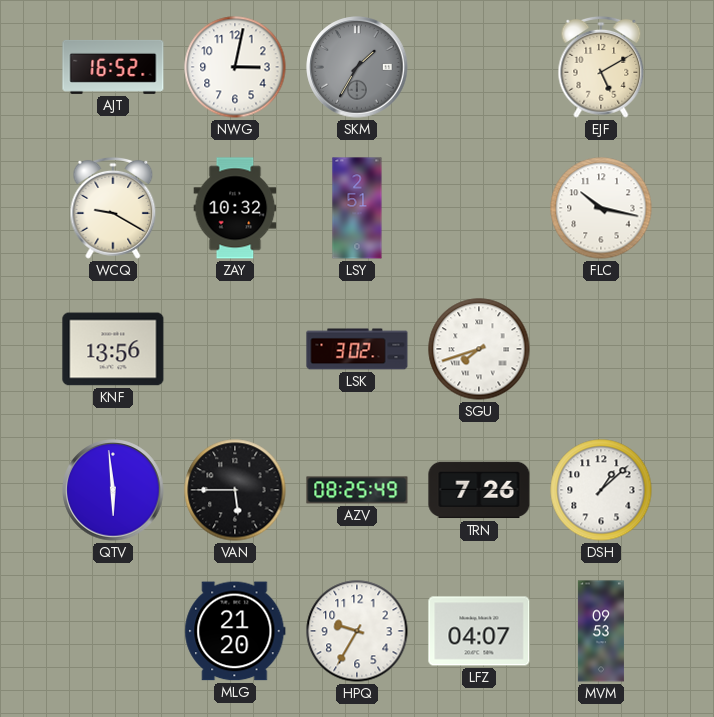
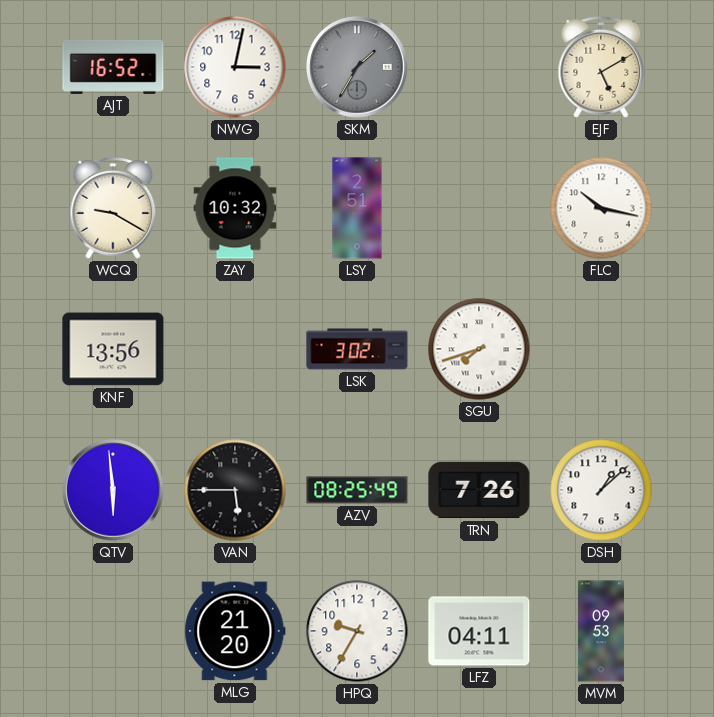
LFZ: 04:07 -> 04:11 (479, 631)
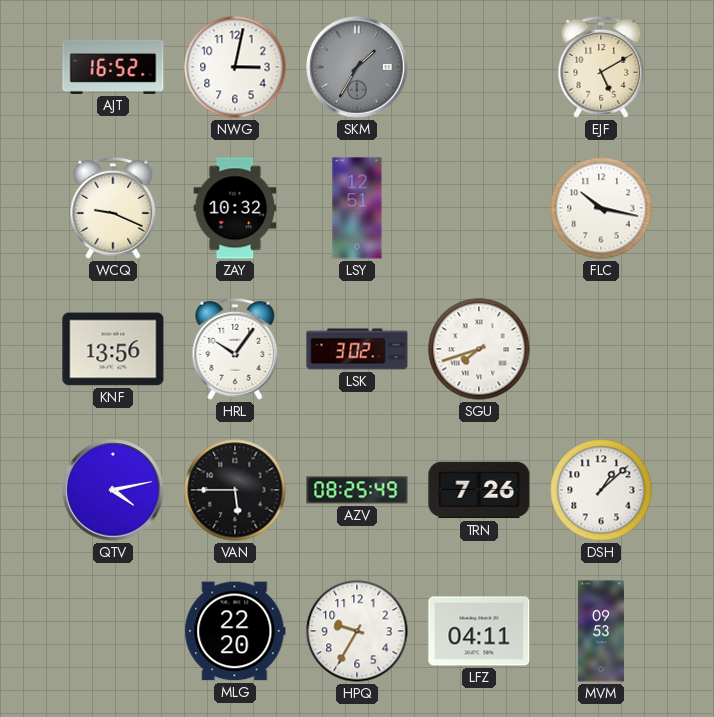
WCQ: 9:20 -> 9:19 (113, 208)
LSY: 2:51 -> 12:51 (357, 208)
HRL: none -> 10:06 (235, 349)
QTV: 5:59 -> 4:13 (113, 490)
MLG: 21:20 -> 22:20 (235, 631)
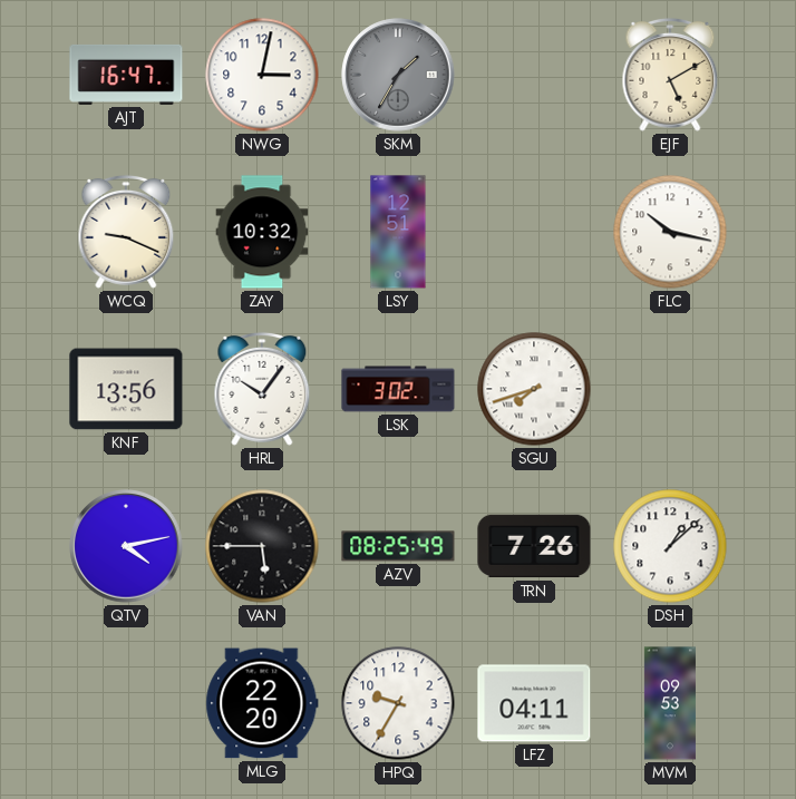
AJT: 16:52 -> 16:47 (126, 75)
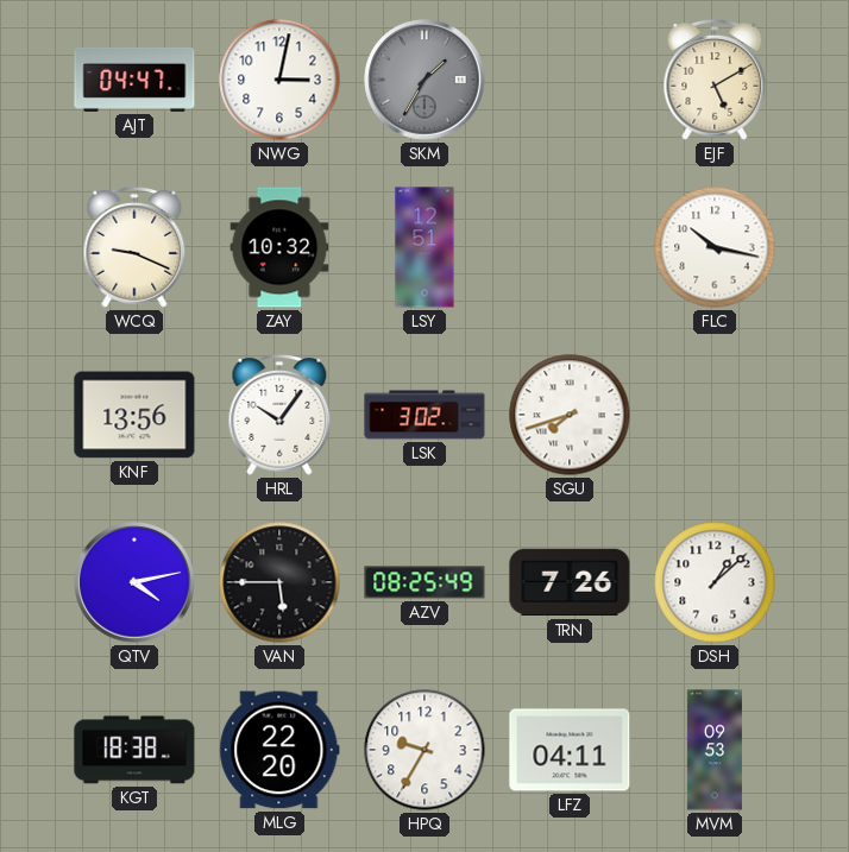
AJT: 16:47 -> 04:47 (134, 80)
KGT: none -> 18:38 (134, 750)
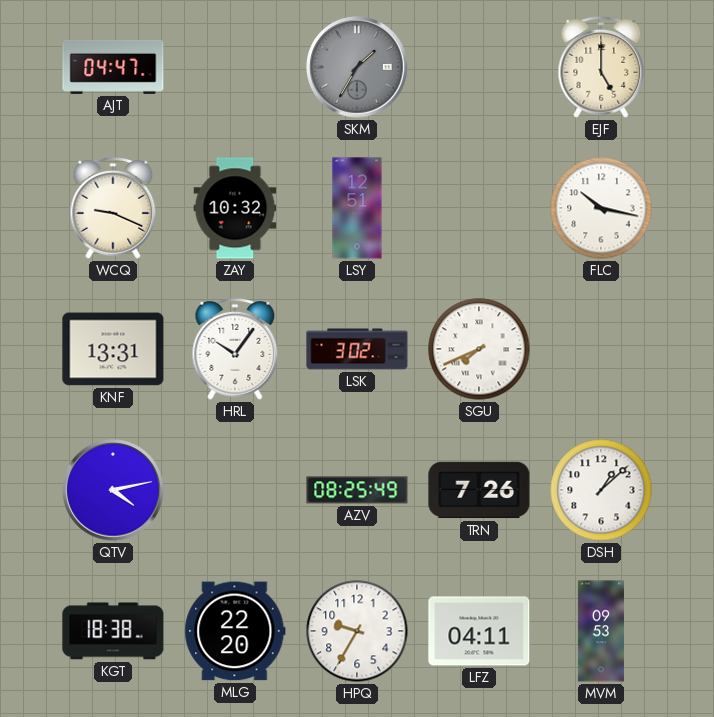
NWG: 3:02 -> none (279, 80)
EJF: 5:10 -> 5:00 (601, 67)
KNF: 13:56 -> 13:31 (113, 349)
SGU: 7:42 -> 7:41 (479, 349)
VAN: 5:45 -> none (279, 582)
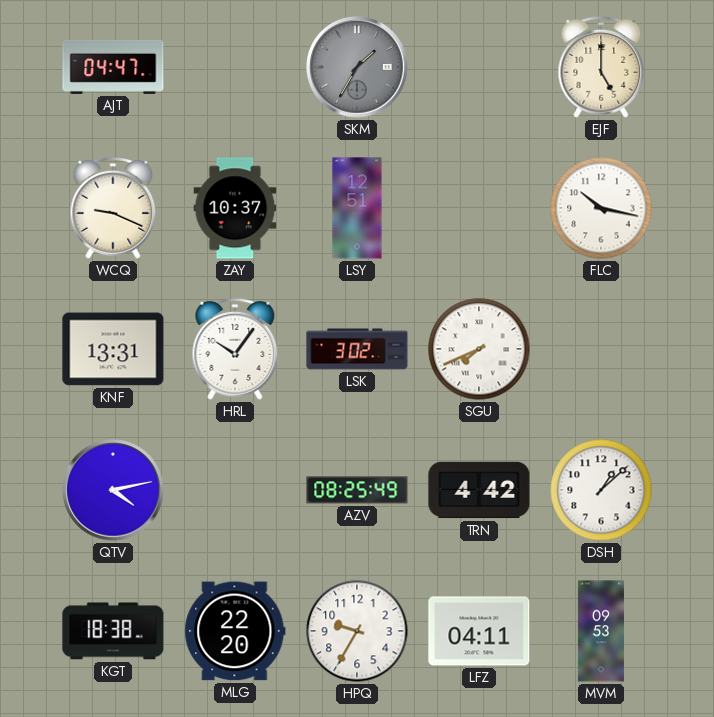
ZAY: 10:32 -> 10:37 (235, 208)
TRN: 7:26 -> 4:42 (479, 490)
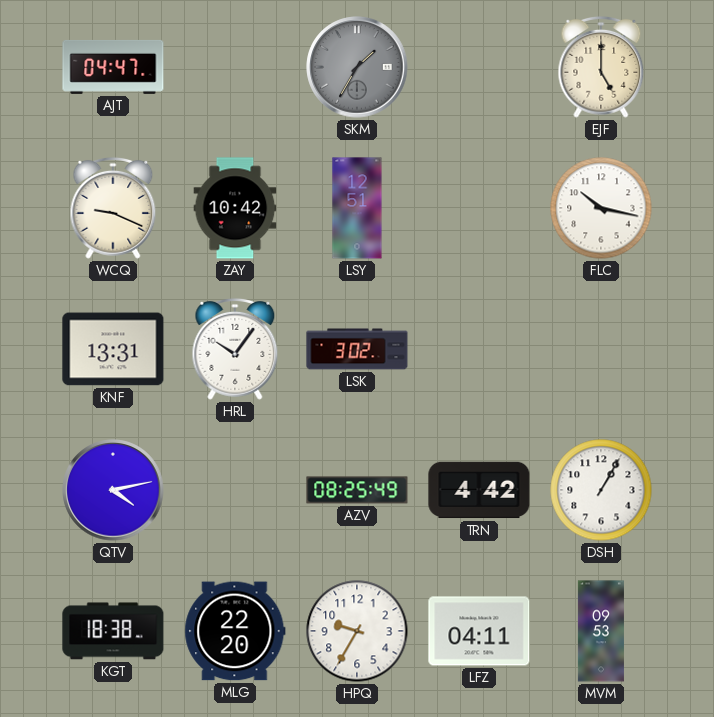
ZAY: 10:37 -> 10:42 (235, 208)
SGU: 7:41 -> none (479, 349)
DSH: 1:08 -> 1:05 (601, 490)
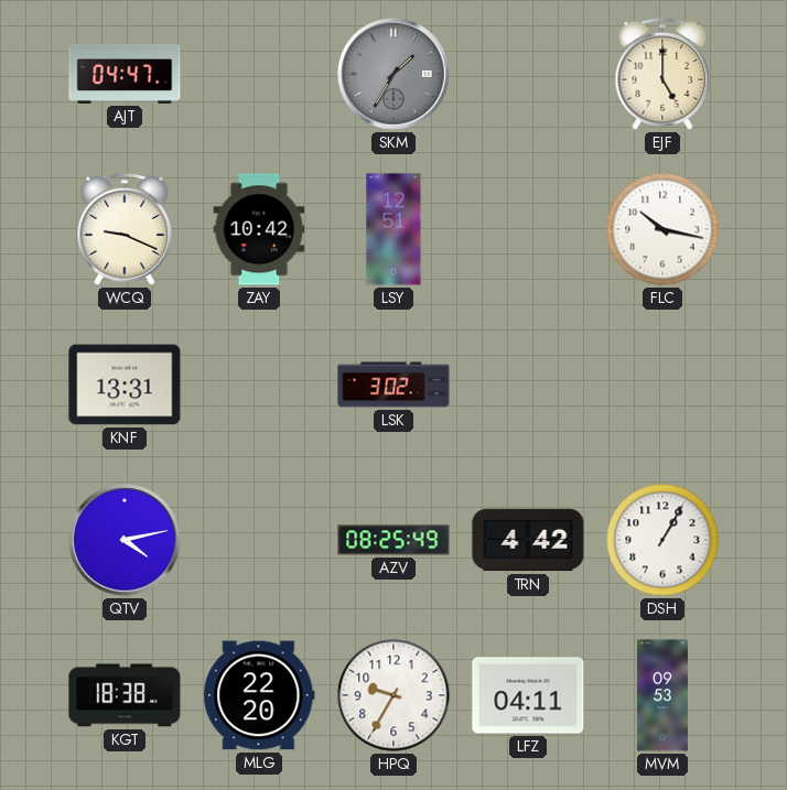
HRL: 10:06 -> none (235, 349)
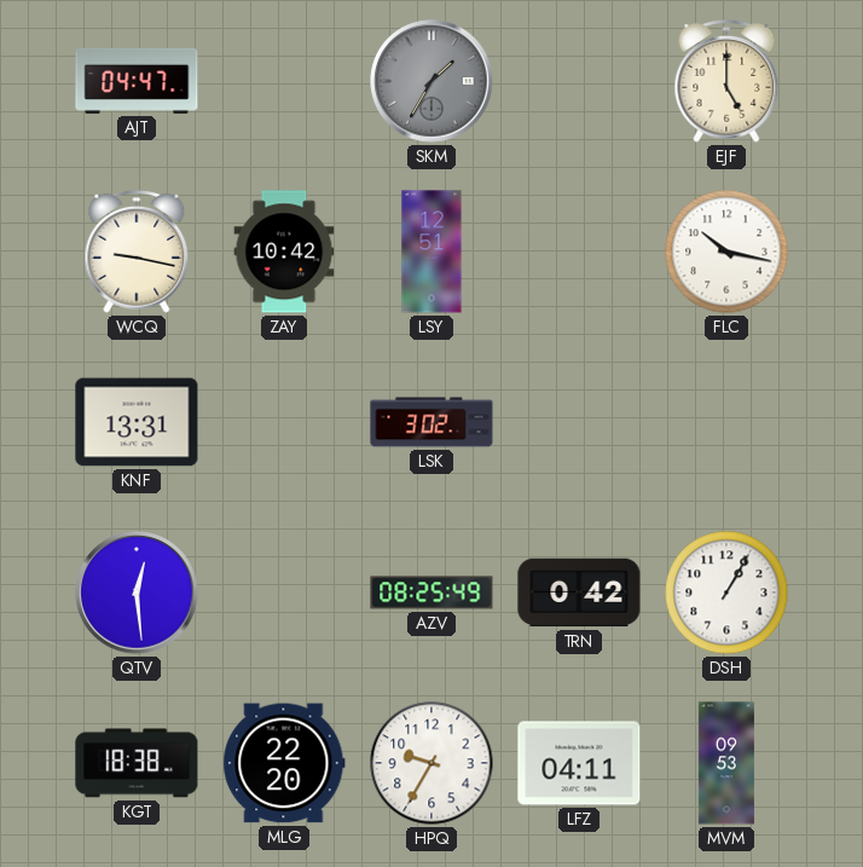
WCQ: 9:19 -> 9:17 (137, 252)
QTV: 4:13 -> 12:29 (137, 593)
TRN: 4:42 -> 0:42 (579, 593)
